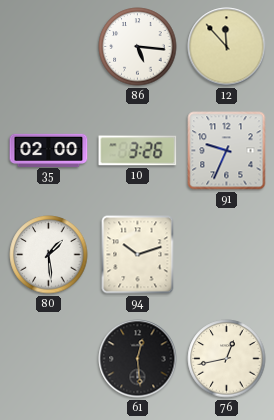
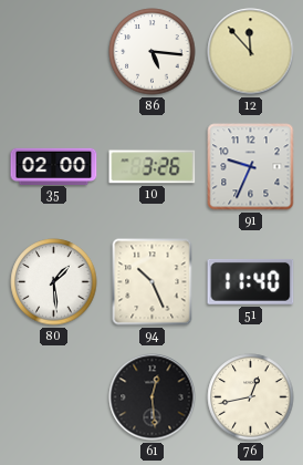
94: 10:12 -> 10:26 (153, 282)
51: none -> 11:40 (251, 281)
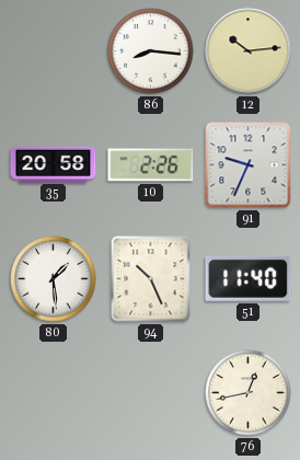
86: 5:16 -> 8:16 (151, 51)
12: 11:53 -> 10:14 (249, 51)
35: 02:00 -> 20:58 (54, 164)
10: 3:26 -> 2:26 (151, 165)
61: 12:29 -> none (153, 397)
